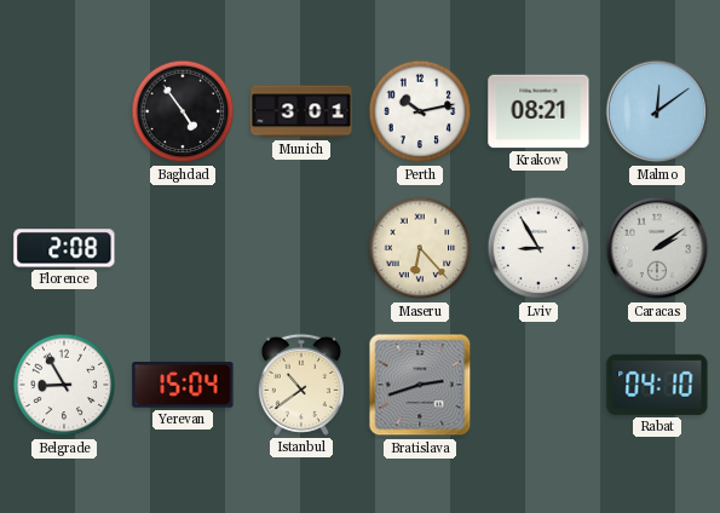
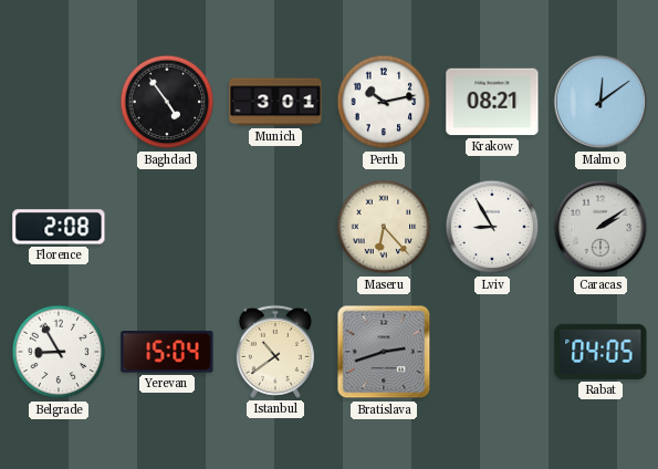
Rabat: 04:10 -> 04:05 (600, 352)
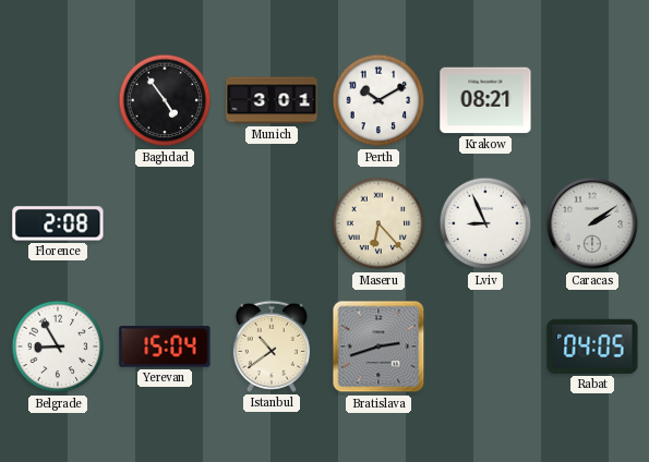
Perth: 10:13 -> 10:10 (378, 100)
Malmo: 12:09 -> none (600, 102)
Lviv: 8:55 -> 8:56 (485, 223)
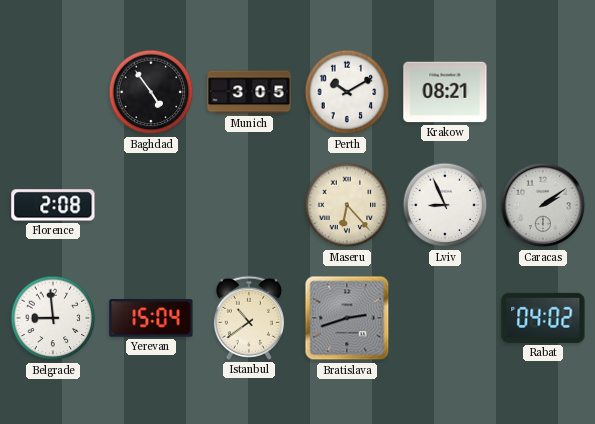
Munich: 3:01 -> 3:05 (249, 92)
Belgrade: 8:55 -> 8:59 (53, 318)
Rabat: 04:05 -> 04:02 (543, 318)
